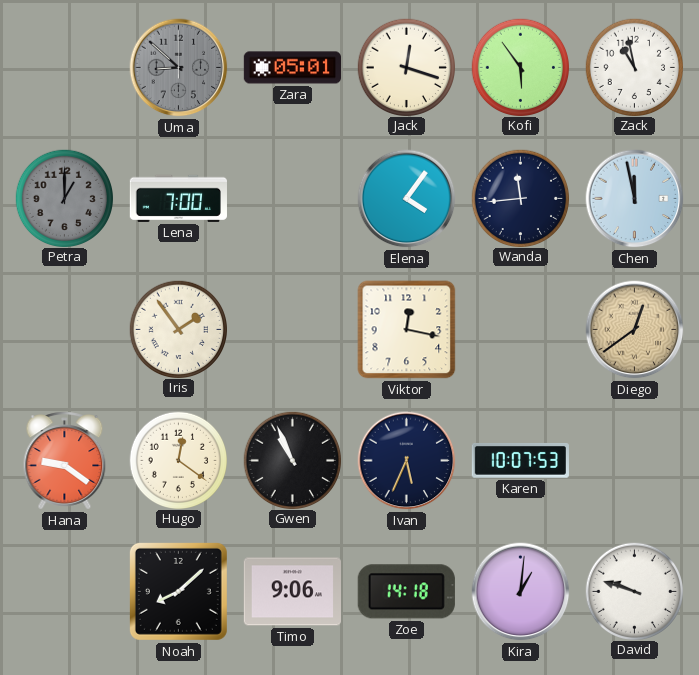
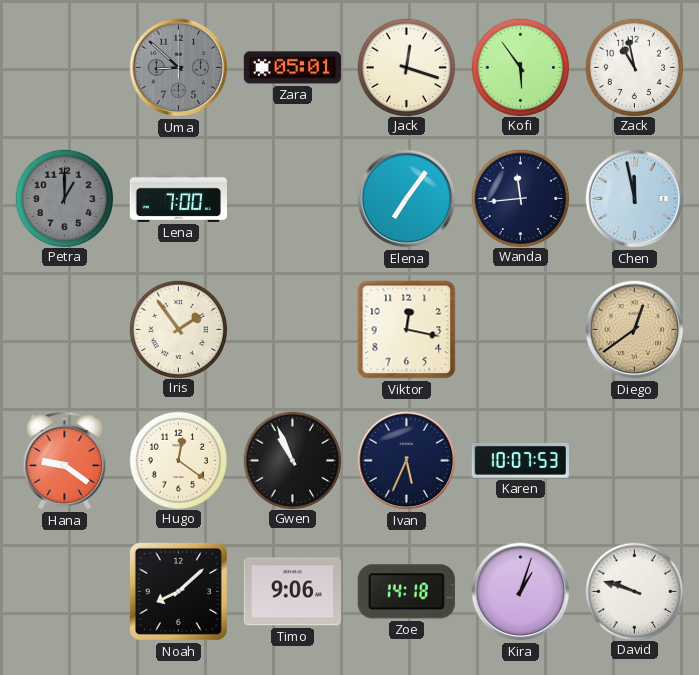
Elena: 4:06 -> 7:06 (407, 199)
Kira: 1:01 -> 1:03 (521, 592)
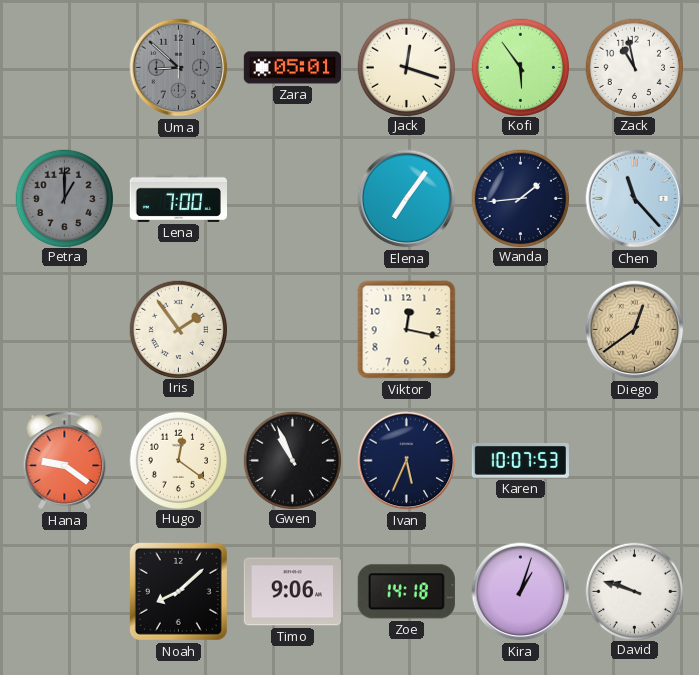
Wanda: 11:44 -> 1:44 (520, 198)
Chen: 11:58 -> 11:23 (635, 199)
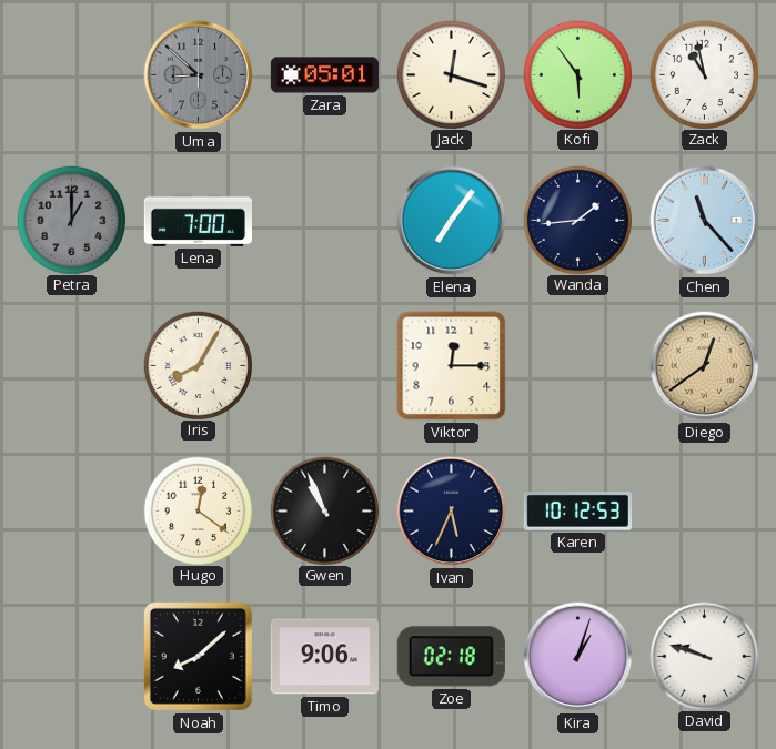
Iris: 1:54 -> 8:05 (198, 365)
Viktor: 12:17 -> 12:15 (452, 366)
Hana: 9:21 -> none (65, 461)
Karen: 10:07 -> 10:12 (577, 512)
Zoe: 14:18 -> 02:18 (451, 657)
